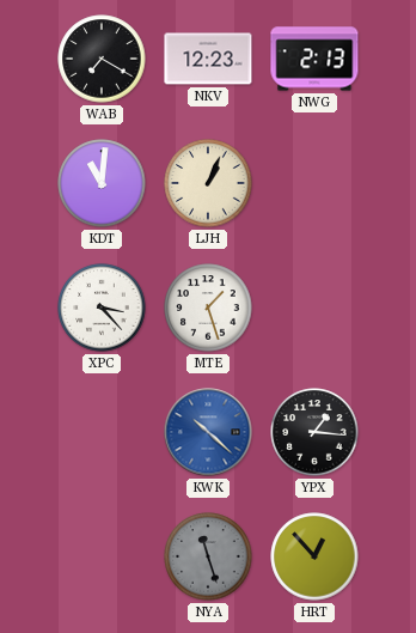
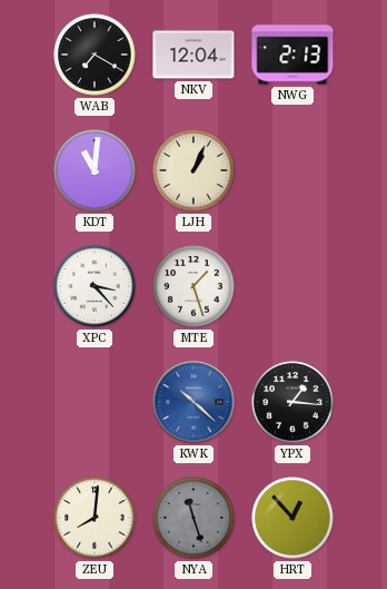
NKV: 12:23 -> 12:04 (193, 55)
ZEU: none -> 8:01 (95, 518)
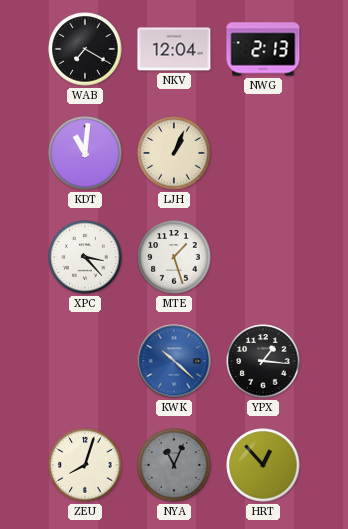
ZEU: 8:01 -> 8:03 (85, 465)
NYA: 11:27 -> 11:04 (174, 465)
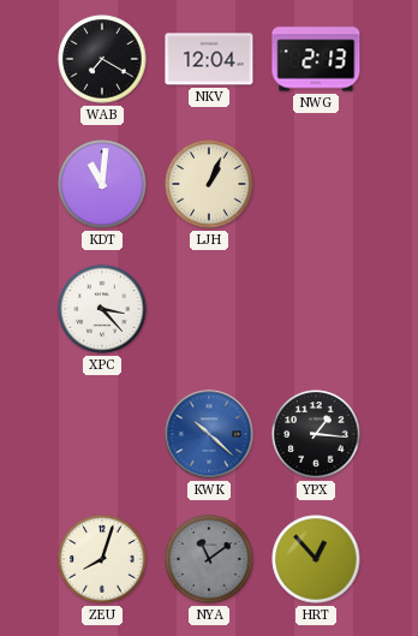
MTE: 1:27 -> none (174, 257)
NYA: 11:04 -> 11:09 (209, 559)
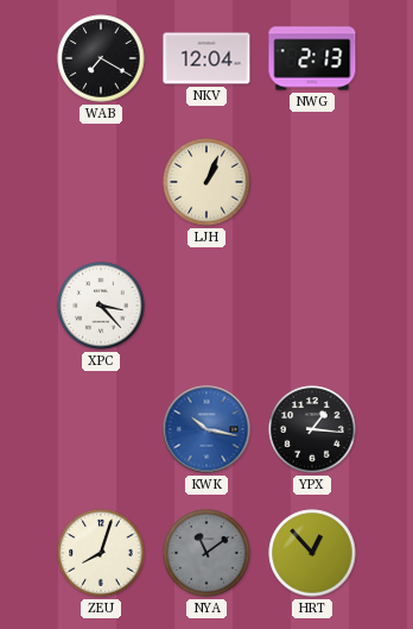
KDT: 11:01 -> none (102, 184)
KWK: 10:22 -> 10:17 (206, 429)
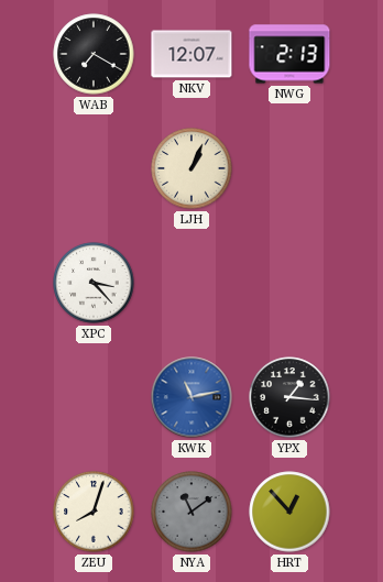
NKV: 12:04 -> 12:07 (191, 54)
KWK: 10:17 -> 11:13 (191, 397)
